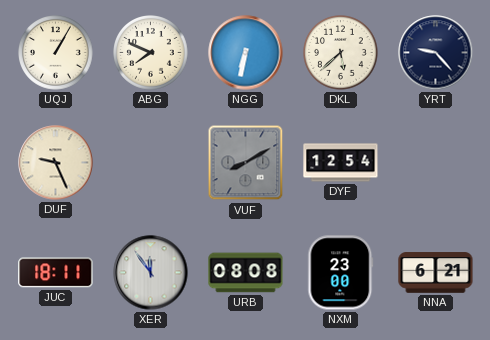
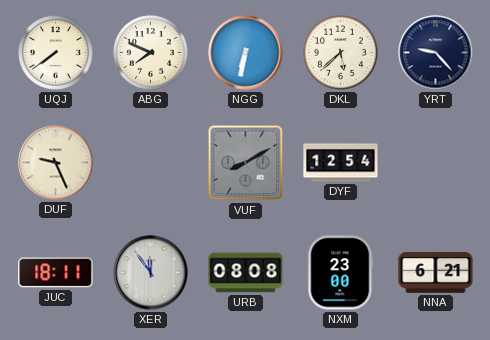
UQJ: 1:05 -> 7:39 (56, 53)
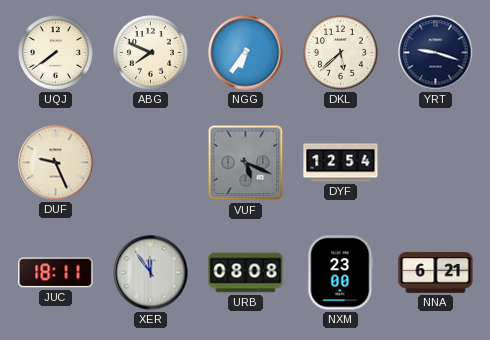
NGG: 6:32 -> 6:36 (246, 53)
YRT: 9:23 -> 9:18 (436, 53)
VUF: 8:10 -> 5:19 (246, 163)
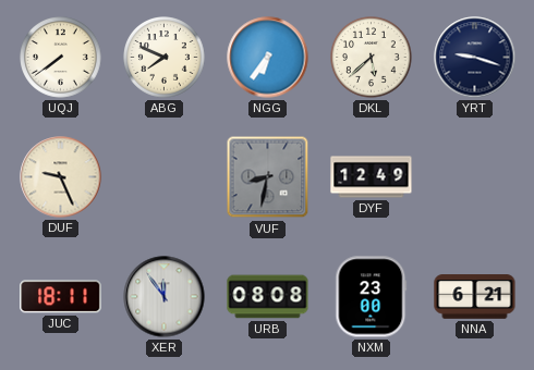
VUF: 5:19 -> 8:32 (268, 177)
DYF: 12:54 -> 12:49 (372, 177)
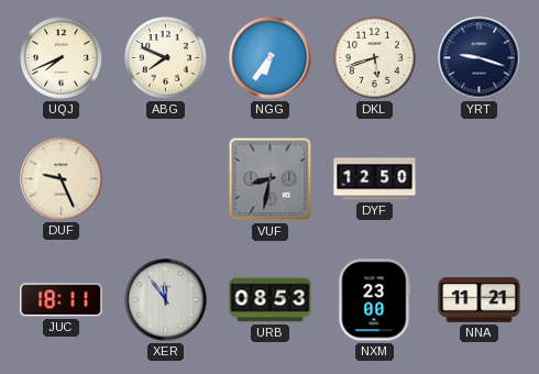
UQJ: 7:39 -> 7:41 (62, 58)
DKL: 5:38 -> 5:42 (375, 58)
DYF: 12:49 -> 12:50 (375, 179)
URB: 08:08 -> 08:53 (271, 300)
NNA: 6:21 -> 11:21 (480, 300)
